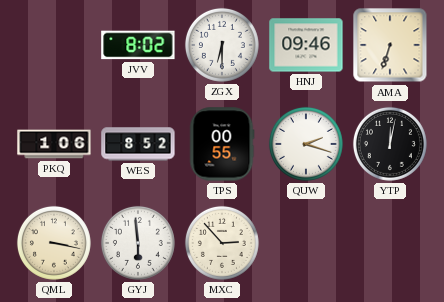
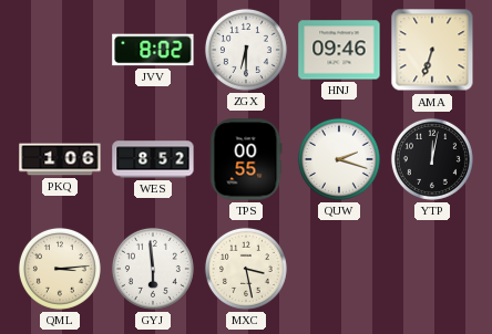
QML: 3:17 -> 3:14 (60, 269)
MXC: 2:53 -> 3:28 (246, 269)
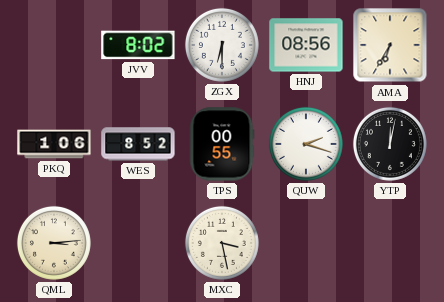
HNJ: 09:46 -> 08:56 (306, 45)
AMA: 6:33 -> 6:35 (390, 45)
GYJ: 5:59 -> none (153, 269)
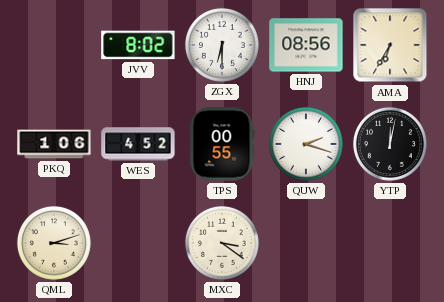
WES: 8:52 -> 4:52 (138, 144)
QML: 3:14 -> 3:12 (54, 243)
MXC: 3:28 -> 3:21 (222, 243)
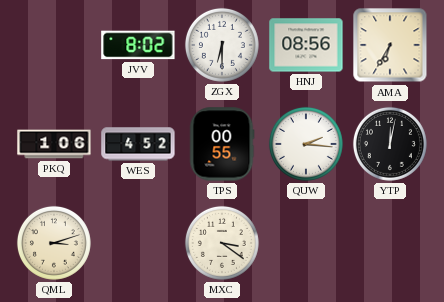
QUW: 2:18 -> 2:16 (306, 144)
